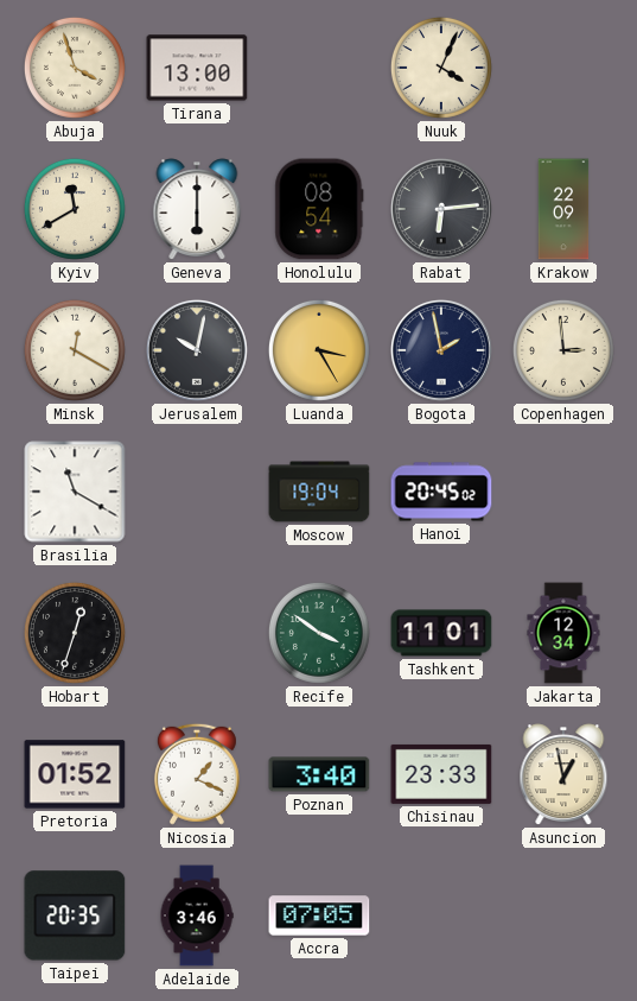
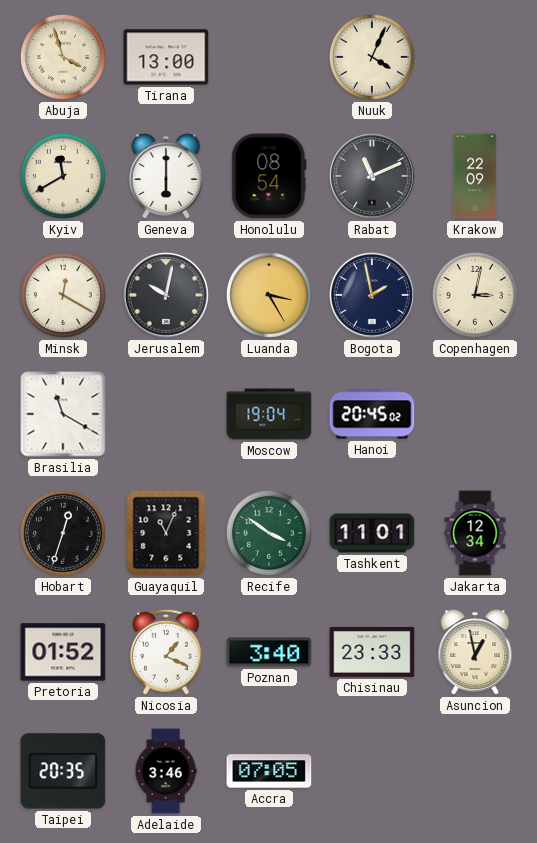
Rabat: 6:14 -> 11:11 (373, 177)
Copenhagen: 2:59 -> 3:02 (475, 295)
Guayaquil: none -> 11:04 (166, 533)
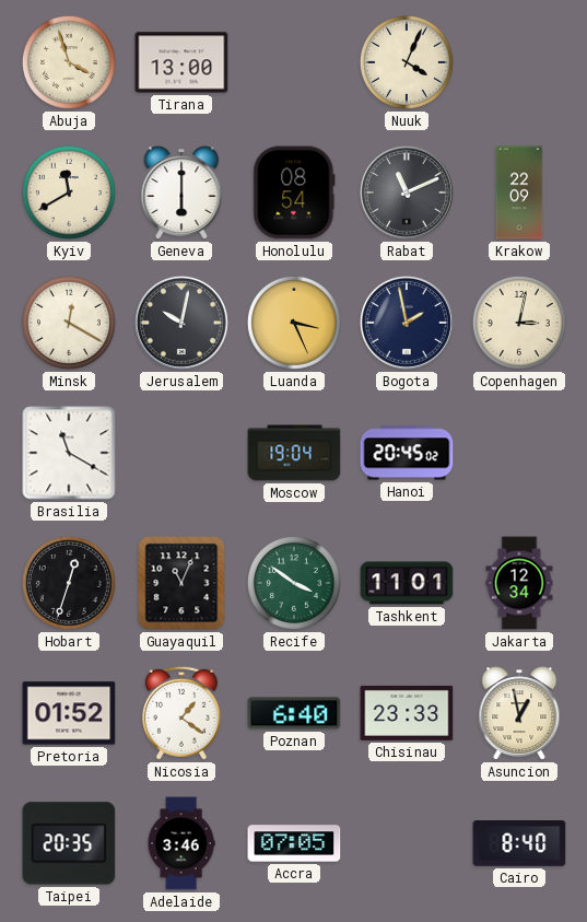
Luanda: 3:25 -> 3:26 (294, 323)
Nicosia: 1:19 -> 1:21 (181, 713)
Poznan: 3:40 -> 6:40 (294, 713)
Cairo: none -> 8:40 (519, 843)
